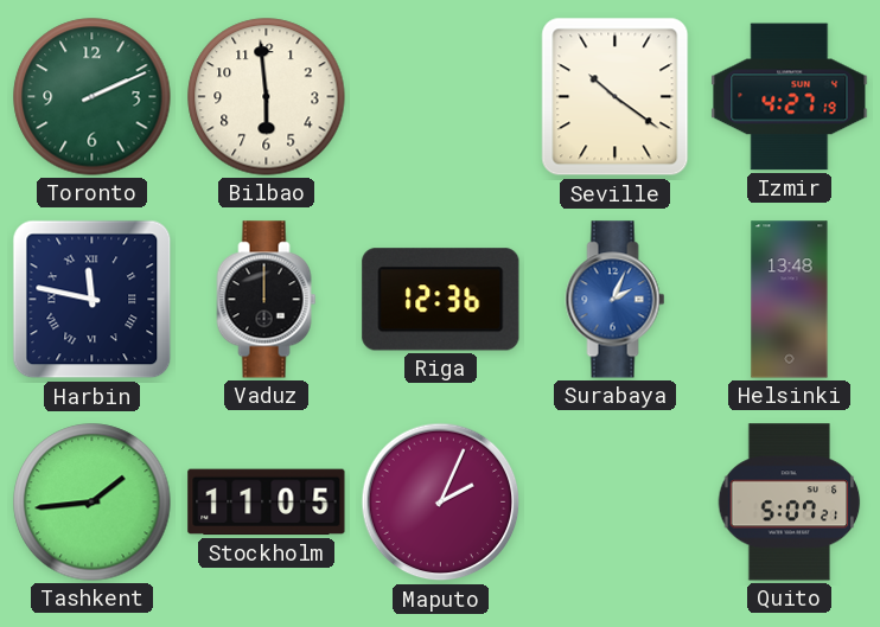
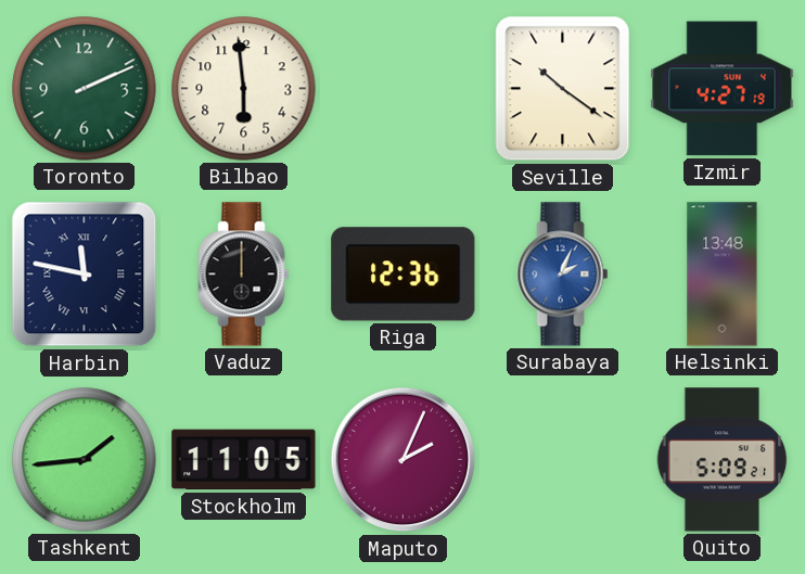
Quito: 5:07 -> 5:09 (723, 460)
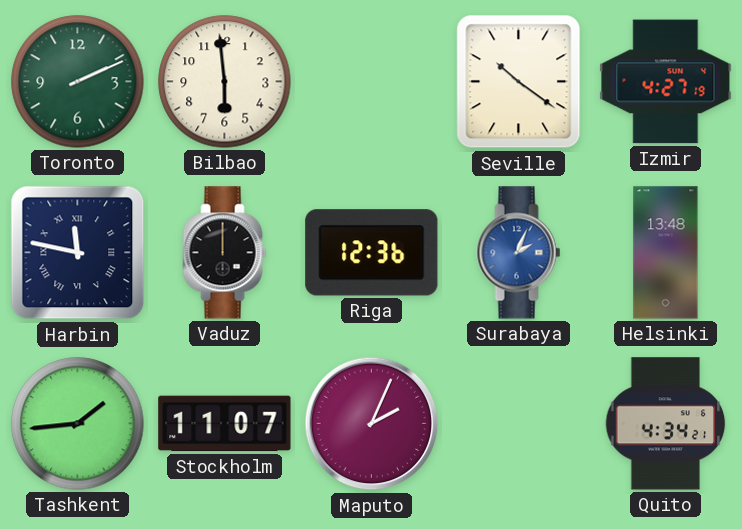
Stockholm: 11:05 -> 11:07 (225, 424)
Quito: 5:09 -> 4:34 (666, 424)
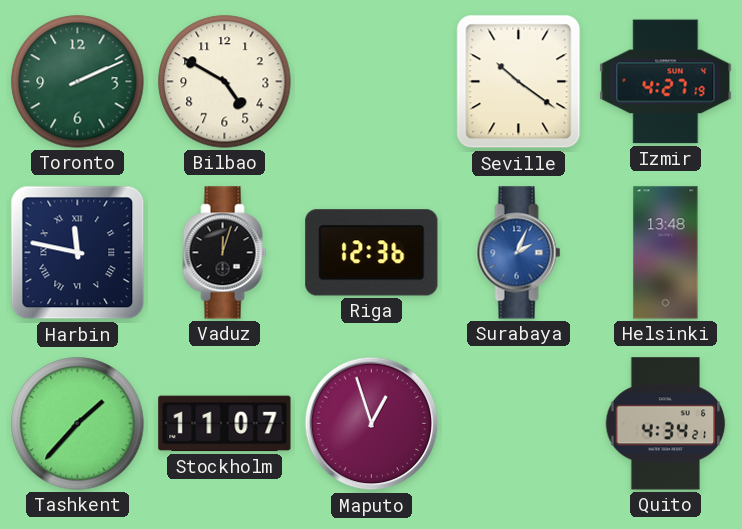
Bilbao: 5:59 -> 4:50 (225, 82)
Vaduz: 12:00 -> 12:03 (225, 253)
Tashkent: 1:44 -> 1:37 (78, 424)
Maputo: 2:04 -> 12:57 (372, 424)
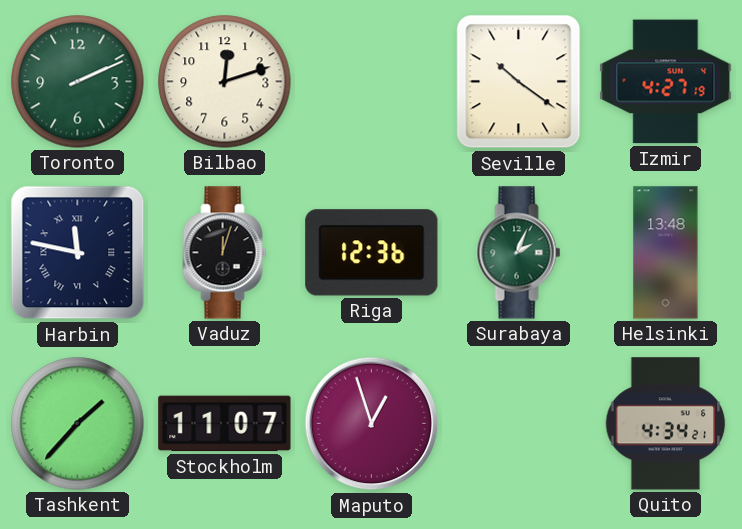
Bilbao: 4:50 -> 12:12 (225, 82)
Surabaya dial: blue -> green (519, 253)
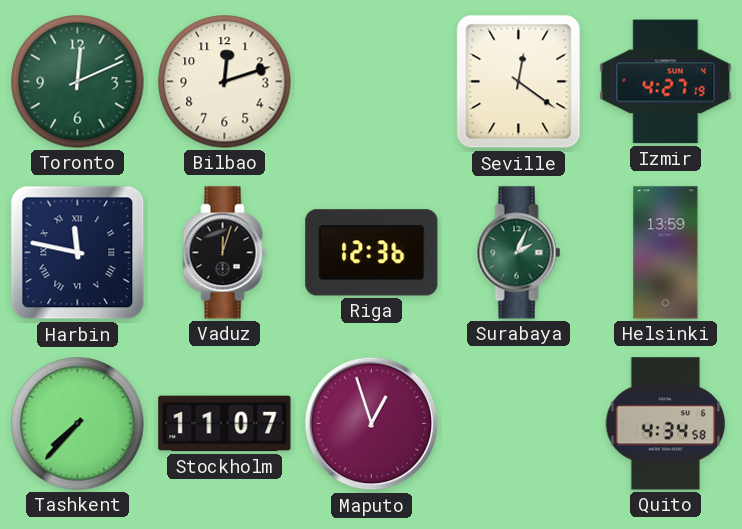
Toronto: 2:11 -> 12:11 (78, 82)
Seville: 10:21 -> 12:21 (519, 82)
Helsinki: 13:48 -> 13:59 (666, 253)
Tashkent: 1:37 -> 7:37 (78, 424)
Quito: 4:34:21 -> 4:34:58 (666, 424)
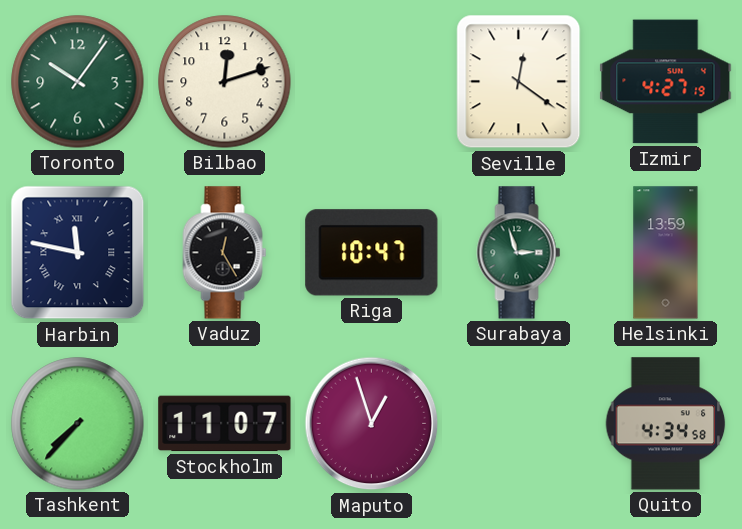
Toronto: 12:11 -> 10:06 (78, 82)
Vaduz: 12:03 -> 12:25 (225, 253)
Riga: 12:36 -> 10:47 (372, 253)
Surabaya: 2:04 -> 2:57 (519, 253)
